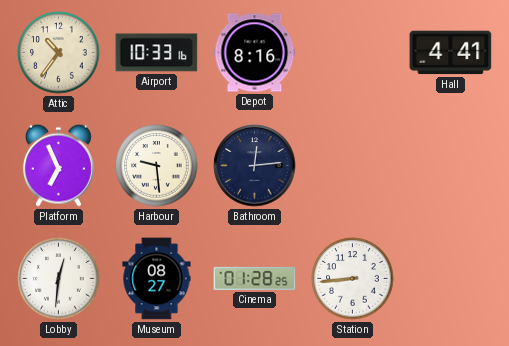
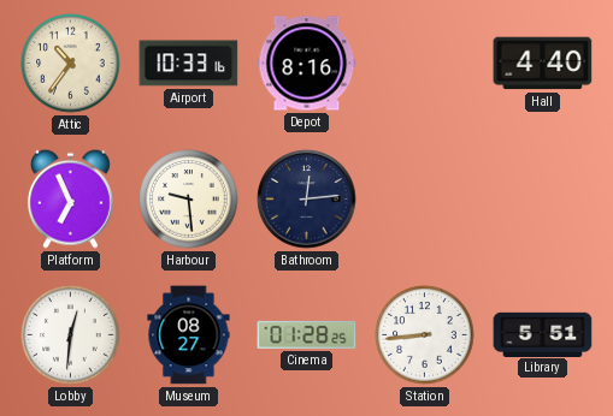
Hall: 4:41 -> 4:40 (543, 64)
Library: none -> 5:51 (543, 334)
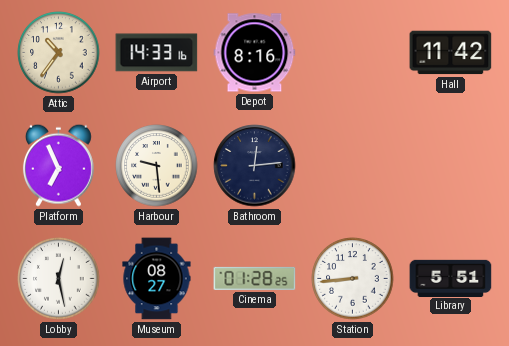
Airport: 10:33 -> 14:33 (157, 53)
Hall: 4:40 -> 11:42 (451, 53)
Lobby: 12:31 -> 12:28 (59, 279)
